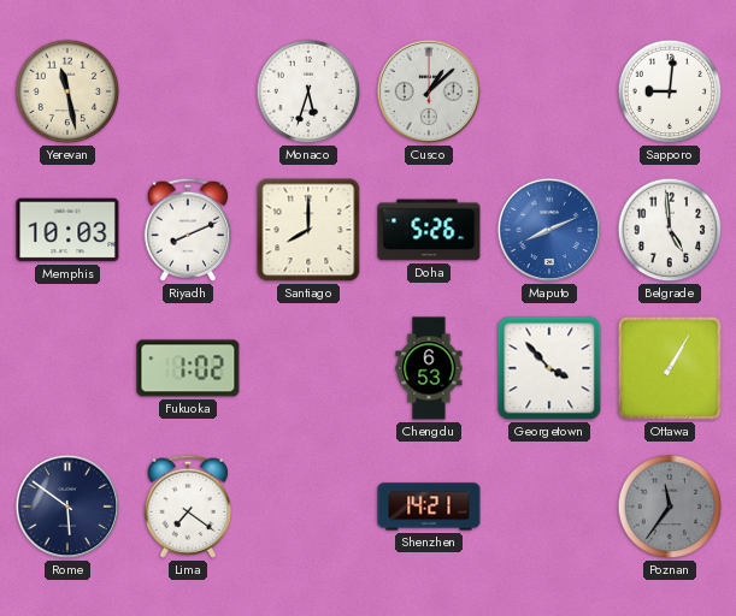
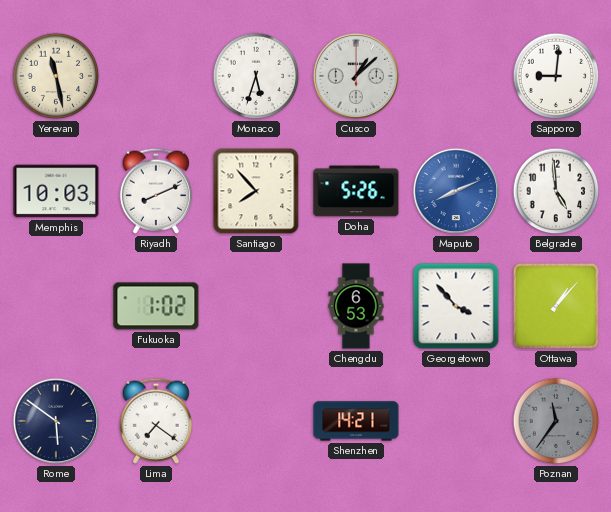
Santiago: 8:00 -> 7:53 (256, 191)
Ottawa: 1:05 -> 1:07 (556, 306)
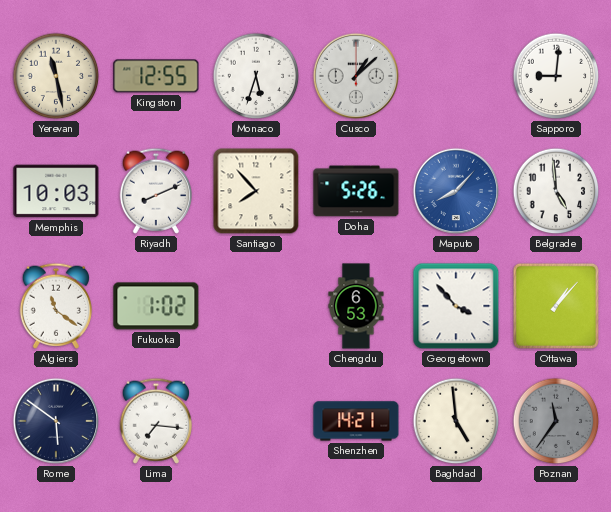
Kingston: none -> 12:55 (156, 76)
Maputo: 8:11 -> 8:07 (456, 191)
Algiers: none -> 11:21 (55, 306)
Lima: 7:21 -> 7:16 (155, 421)
Baghdad: none -> 4:59 (456, 421)
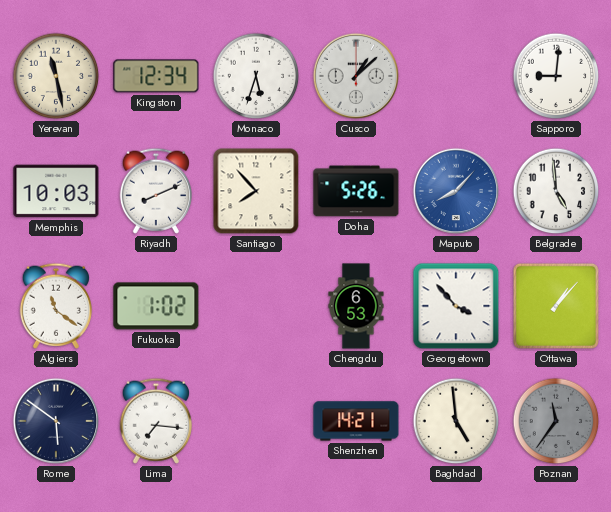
Kingston: 12:55 -> 12:34 (156, 76)
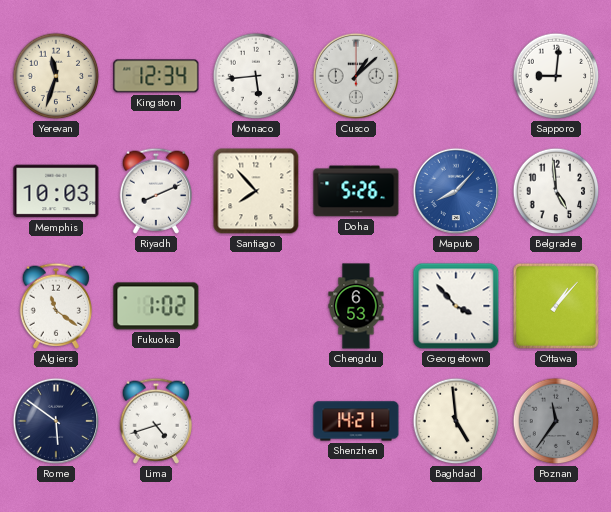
Yerevan: 11:28 -> 11:33 (56, 76)
Monaco: 5:33 -> 5:44 (256, 76)
Lima: 7:16 -> 4:42 (155, 421)
